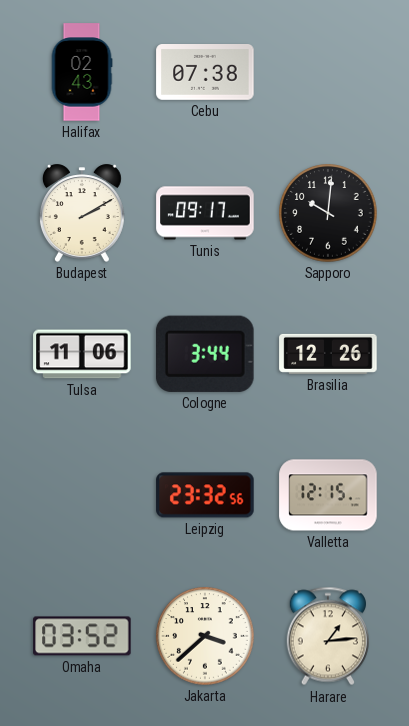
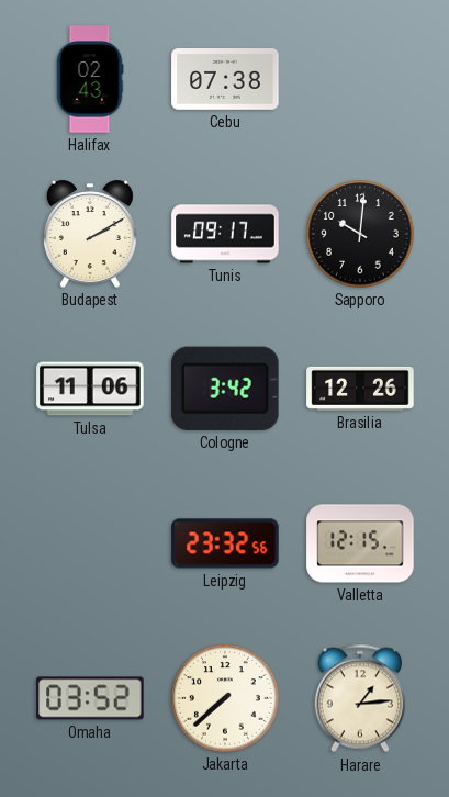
Cologne: 3:44 -> 3:42 (225, 389)
Jakarta: 3:38 -> 7:38 (225, 698)
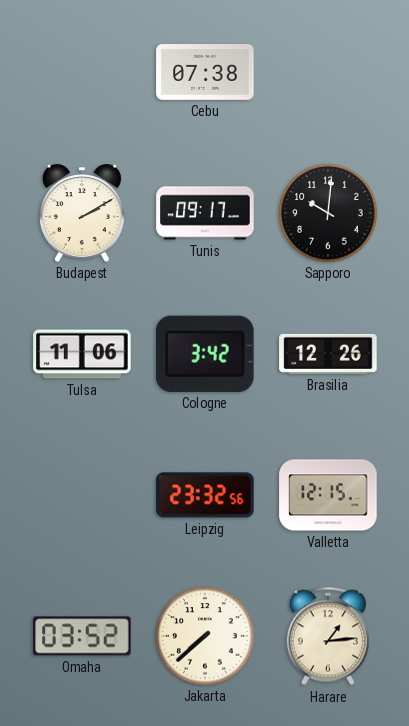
Halifax: 02:43 -> none (90, 79)
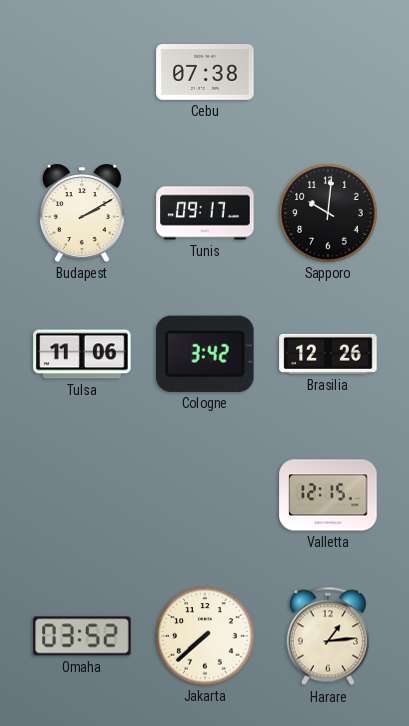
Leipzig: 23:32 -> none (205, 495)
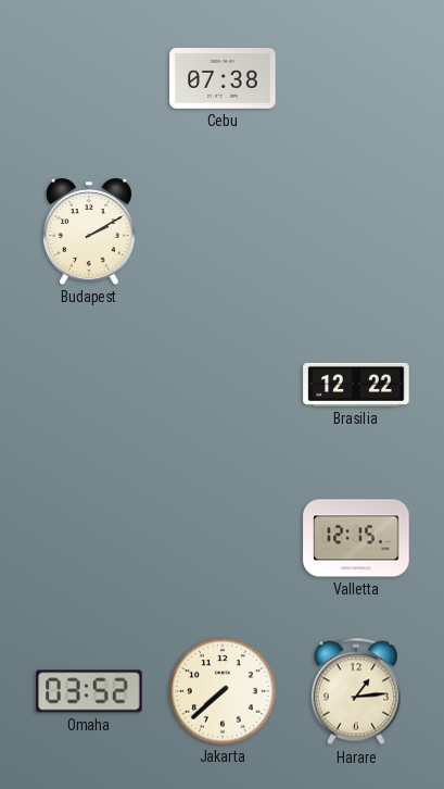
Tunis: 09:17 -> none (205, 213)
Sapporo: 10:01 -> none (328, 213)
Tulsa: 11:06 -> none (82, 354)
Cologne: 3:42 -> none (205, 354)
Brasilia: 12:26 -> 12:22 (356, 385)
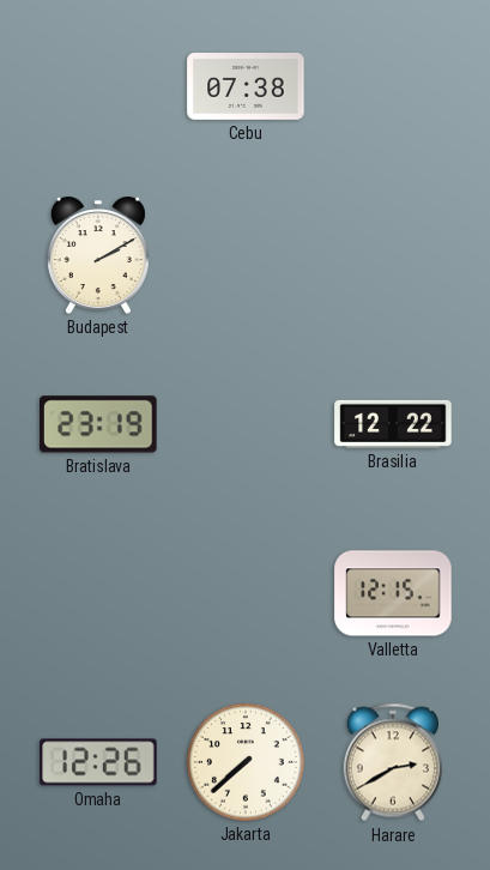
Bratislava: none -> 23:19 (98, 424)
Omaha: 03:52 -> 12:26 (98, 762)
Harare: 1:14 -> 2:40 (392, 762)
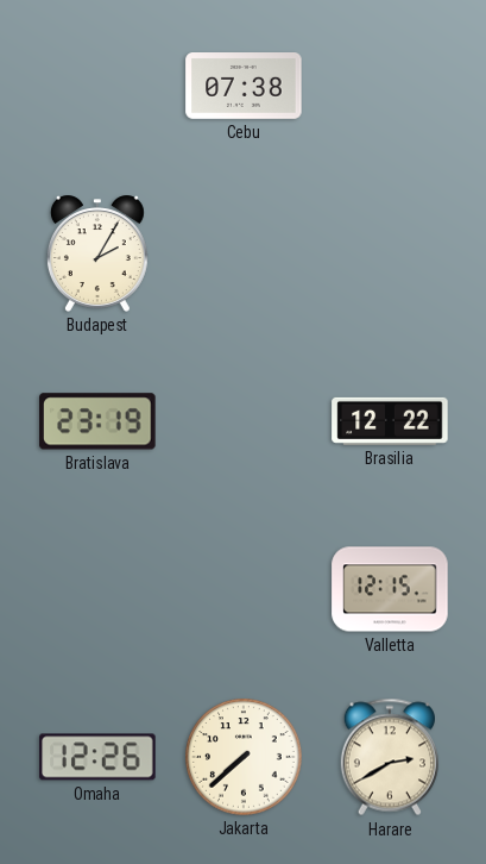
Budapest: 2:10 -> 2:05 (97, 253)
